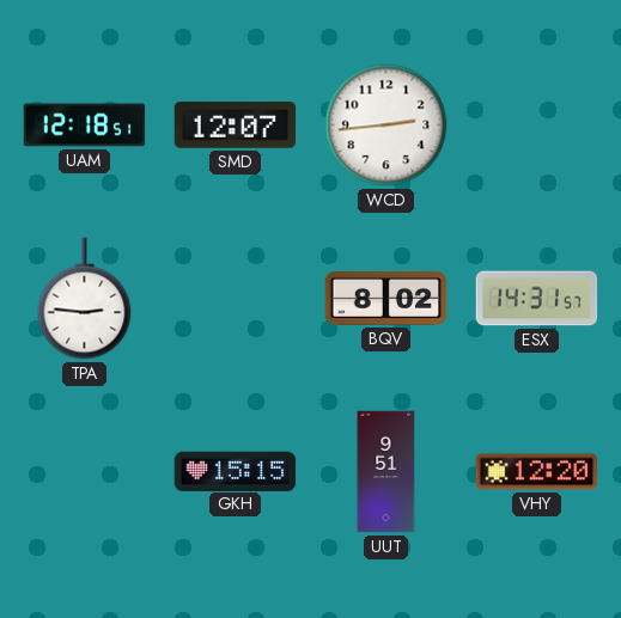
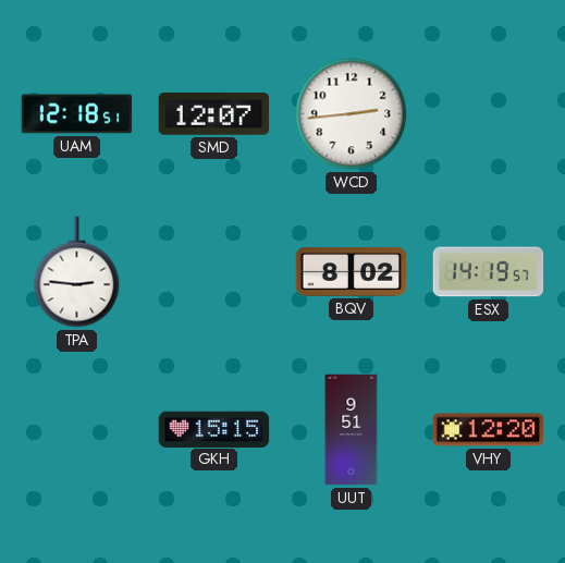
ESX: 14:31 -> 14:19 (489, 272)
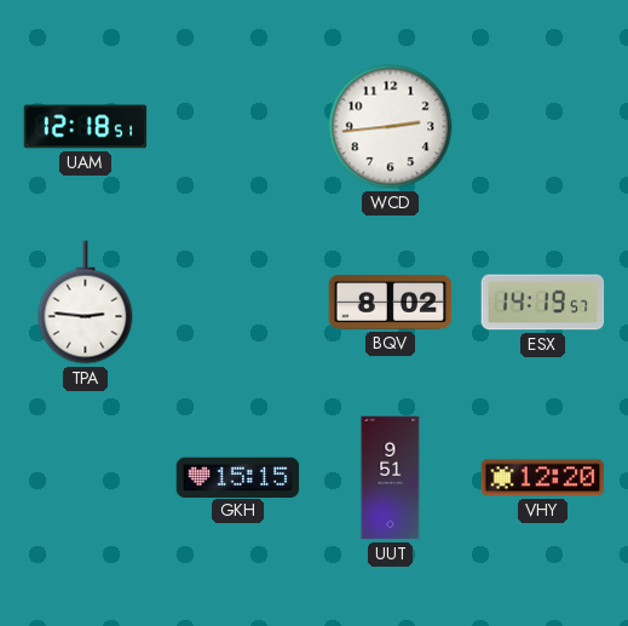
SMD: 12:07 -> none (214, 114)
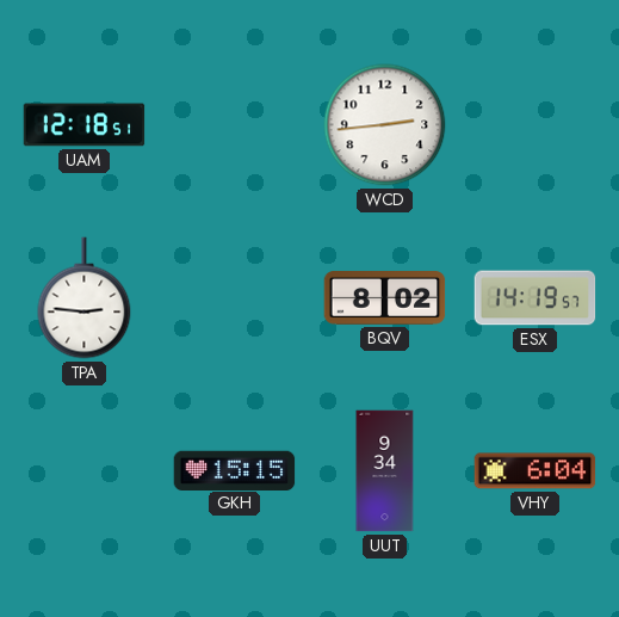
UUT: 9:51 -> 9:34 (385, 471)
VHY: 12:20 -> 6:04 (536, 471)
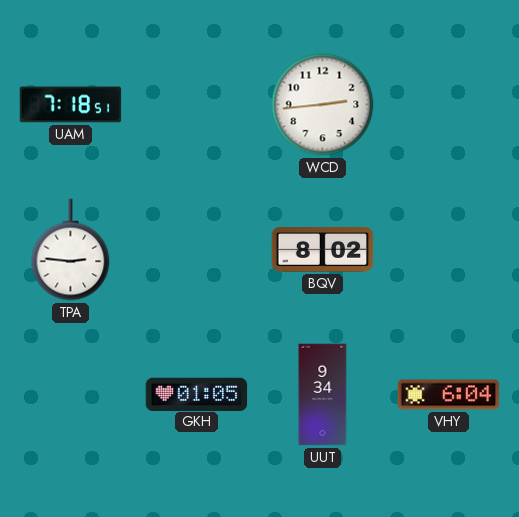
UAM: 12:18 -> 7:18 (71, 105)
ESX: 14:19 -> none (536, 298)
GKH: 15:15 -> 01:05 (197, 394)
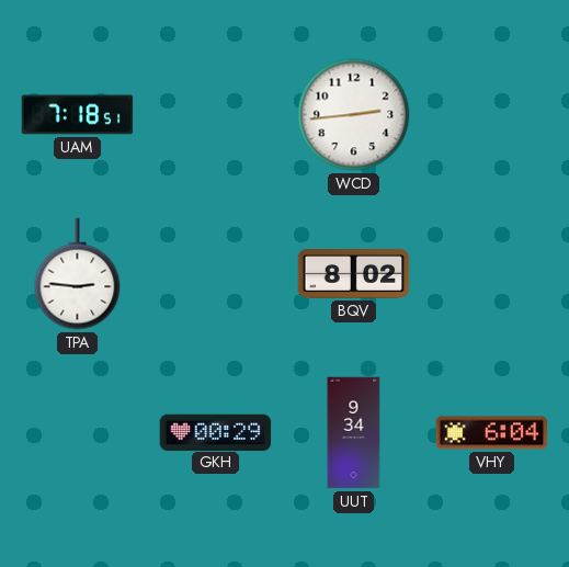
GKH: 01:05 -> 00:29 (216, 432)
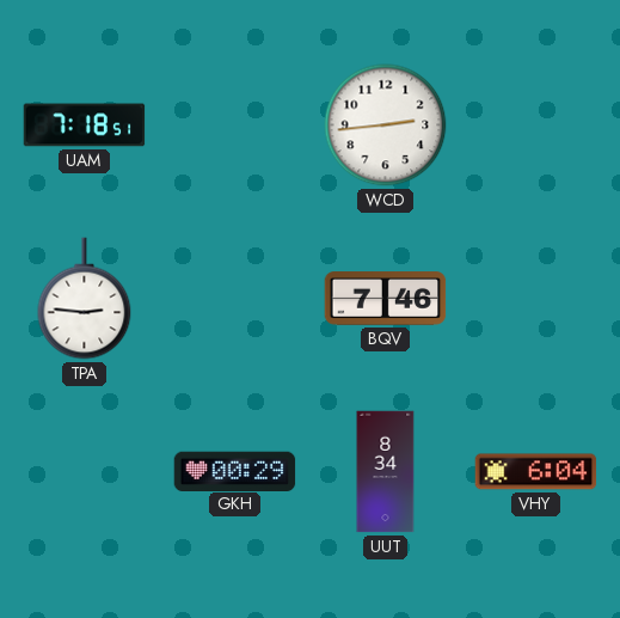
BQV: 8:02 -> 7:46 (386, 299)
UUT: 9:34 -> 8:34 (386, 472)
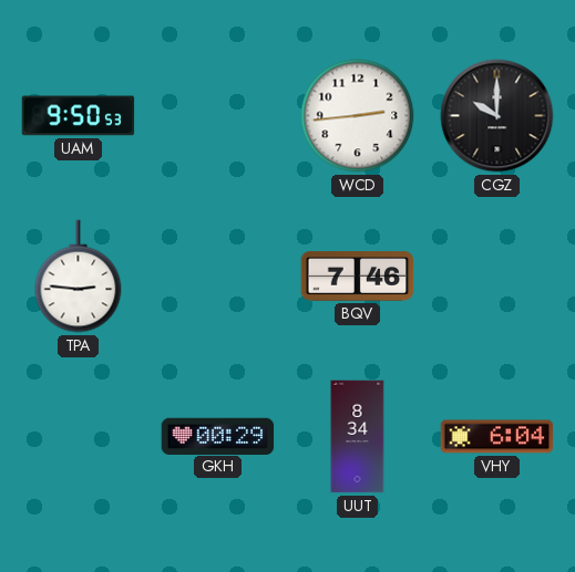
UAM: 7:18 -> 9:50 (79, 116)
CGZ: none -> 10:00 (497, 116)
